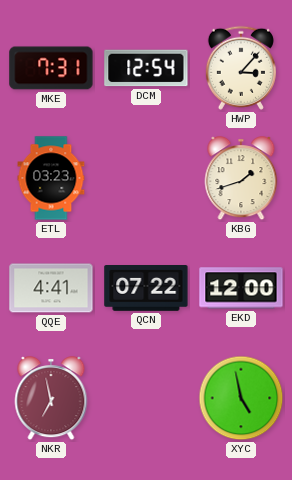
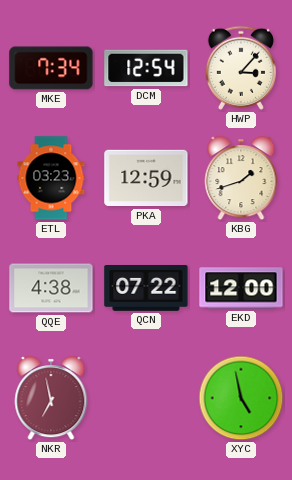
MKE: 7:31 -> 7:34 (51, 68)
PKA: none -> 12:59 (146, 178)
QQE: 4:41 -> 4:38 (51, 288)
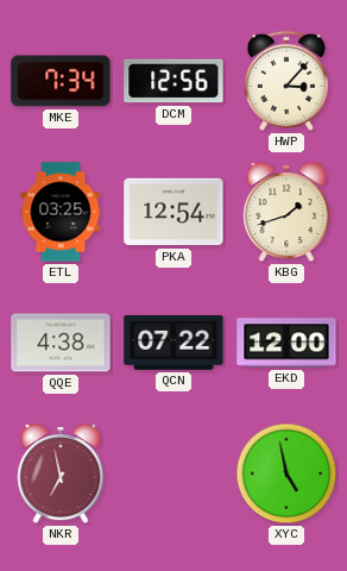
DCM: 12:54 -> 12:56 (173, 81)
ETL: 03:23 -> 03:25 (61, 212)
PKA: 12:59 -> 12:54 (173, 212)
